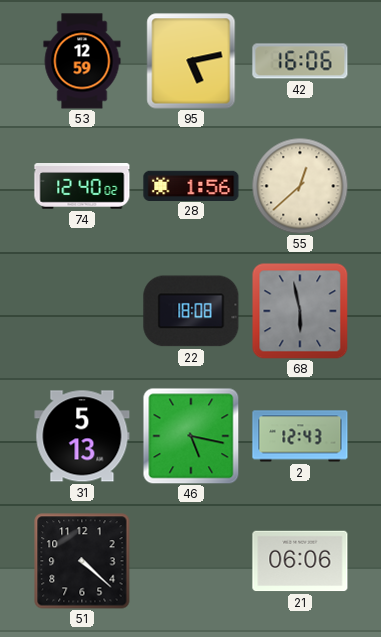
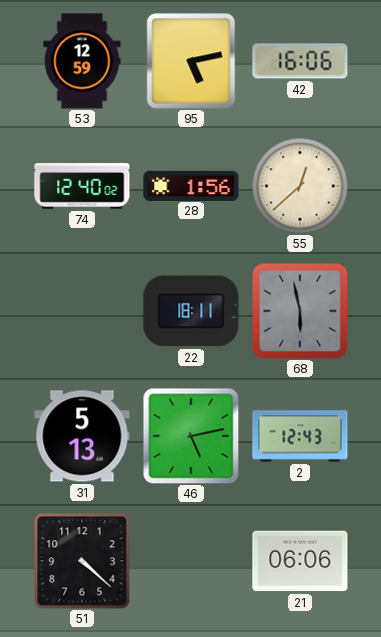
22: 18:08 -> 18:11 (191, 311)
46: 5:17 -> 5:13 (191, 436)
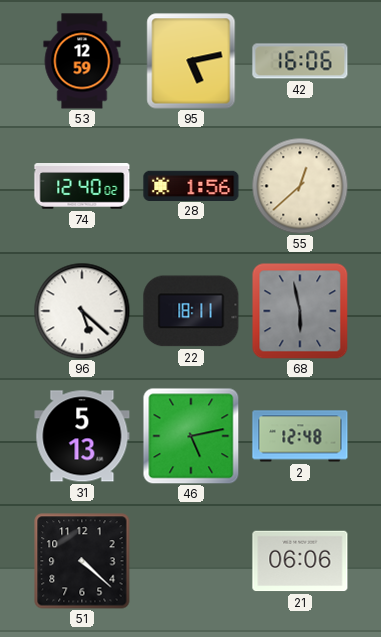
96: none -> 5:22 (82, 311)
2: 12:43 -> 12:48 (300, 436)
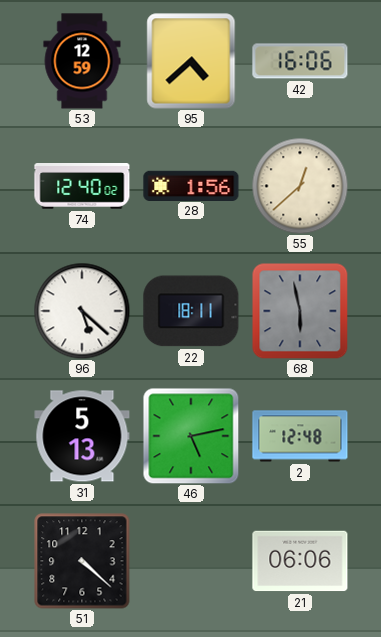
95: 5:13 -> 4:38 (191, 61)
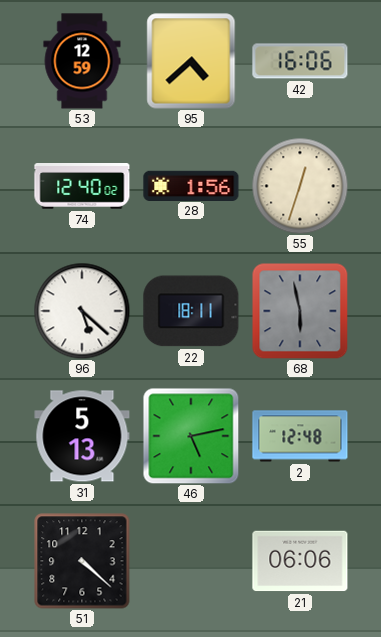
55: 12:38 -> 12:33 (300, 186)
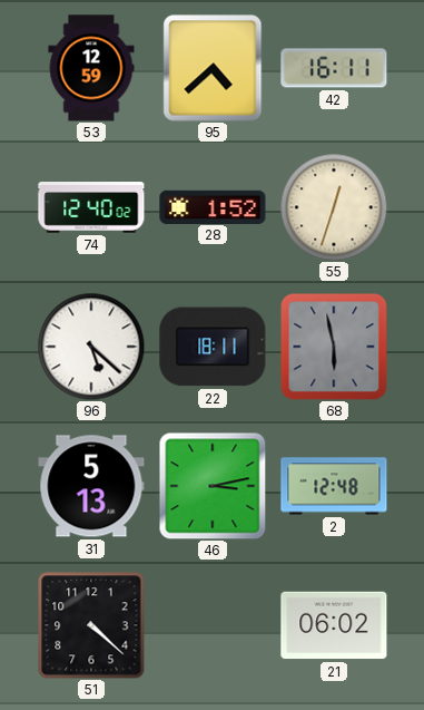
42: 16:06 -> 16:11 (334, 68)
28: 1:56 -> 1:52 (213, 206)
46: 5:13 -> 3:13 (213, 486)
21: 06:06 -> 06:02 (334, 625)
